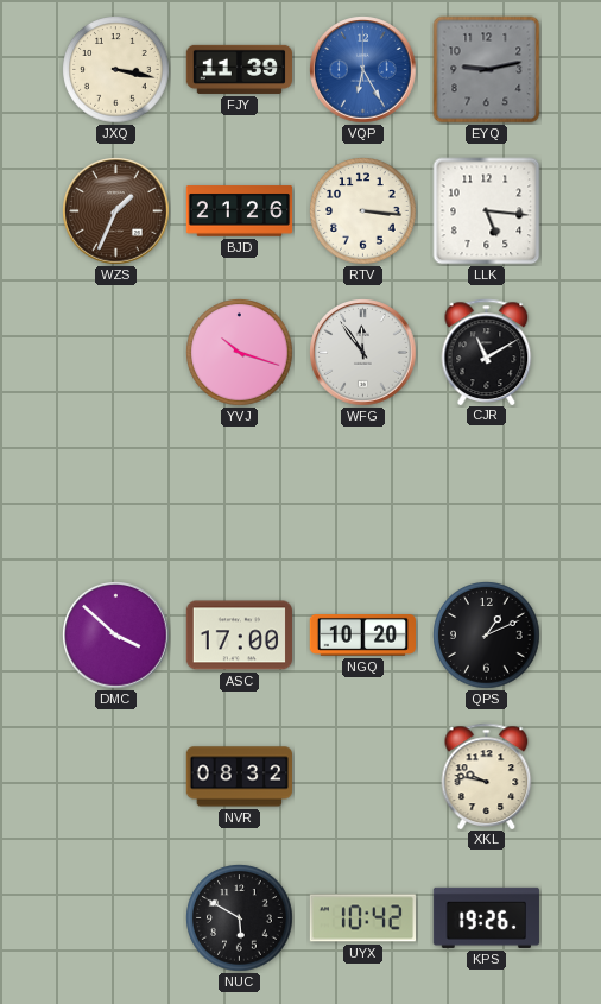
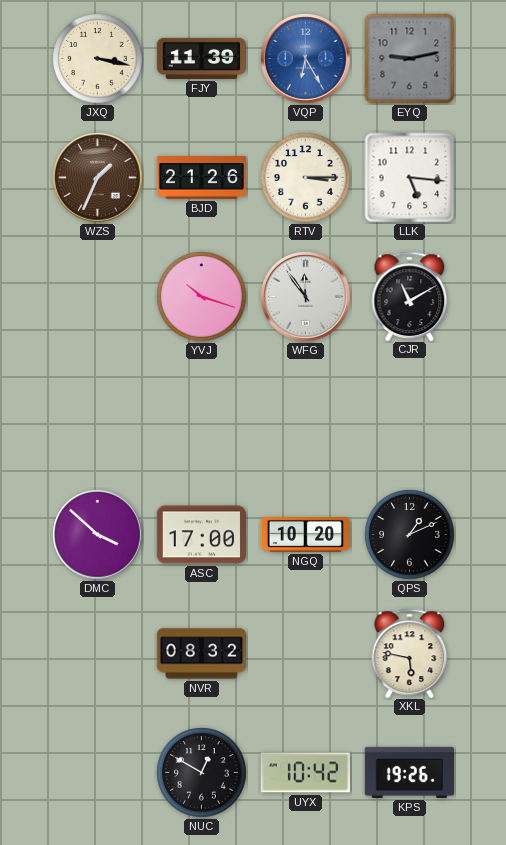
RTV: 3:16 -> 3:15 (306, 178)
XKL: 9:47 -> 5:47 (410, 653)
NUC: 5:50 -> 12:50 (202, 773)
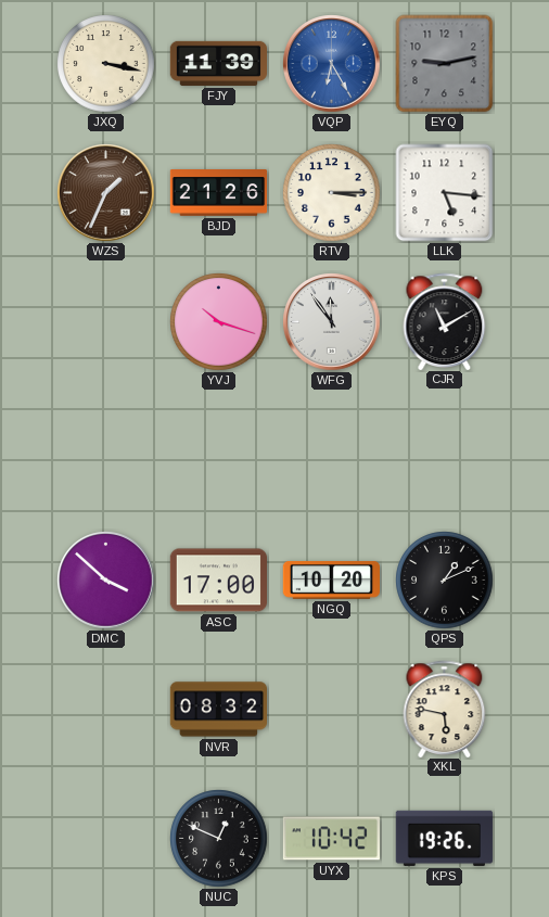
NUC: 12:50 -> 12:49 (219, 839)
